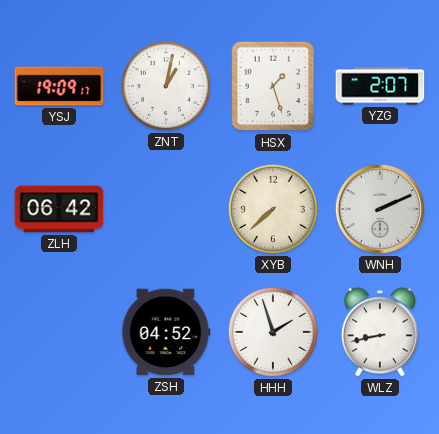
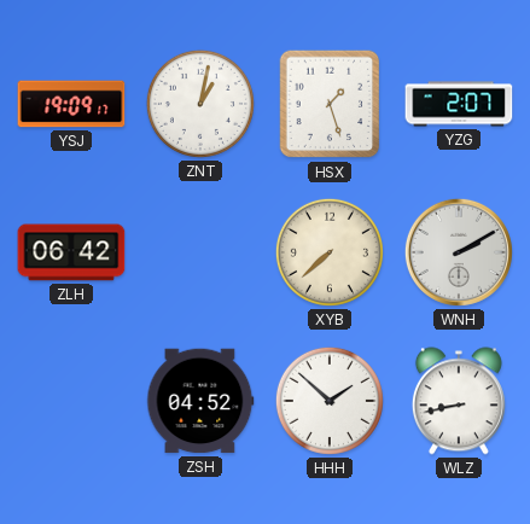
WNH: 2:11 -> 2:10 (459, 252)
HHH: 1:57 -> 1:52 (330, 401)
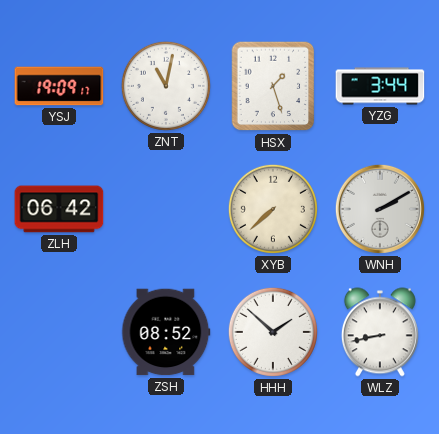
ZNT: 1:02 -> 11:02 (166, 86)
YZG: 2:07 -> 3:44 (380, 86)
ZSH: 04:52 -> 08:52 (166, 332)
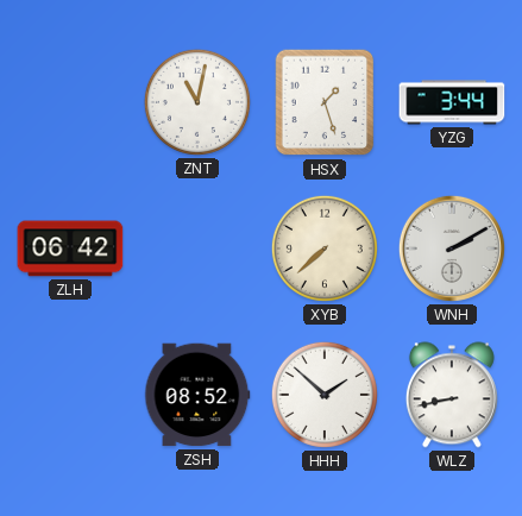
YSJ: 19:09 -> none (59, 86)
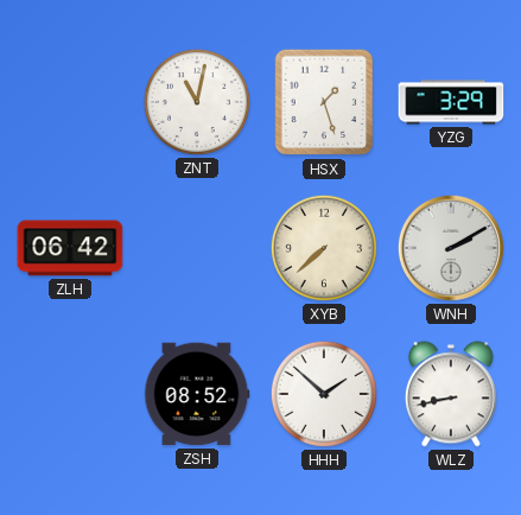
YZG: 3:44 -> 3:29 (451, 102)
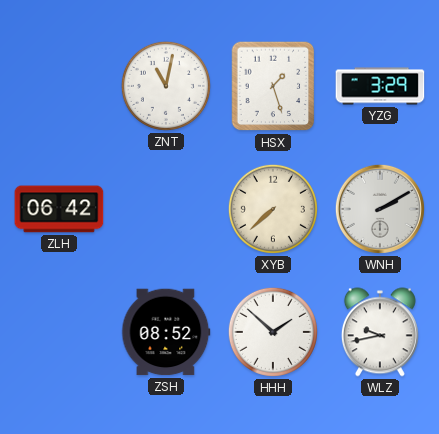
WLZ: 8:43 -> 9:43 (380, 332)
